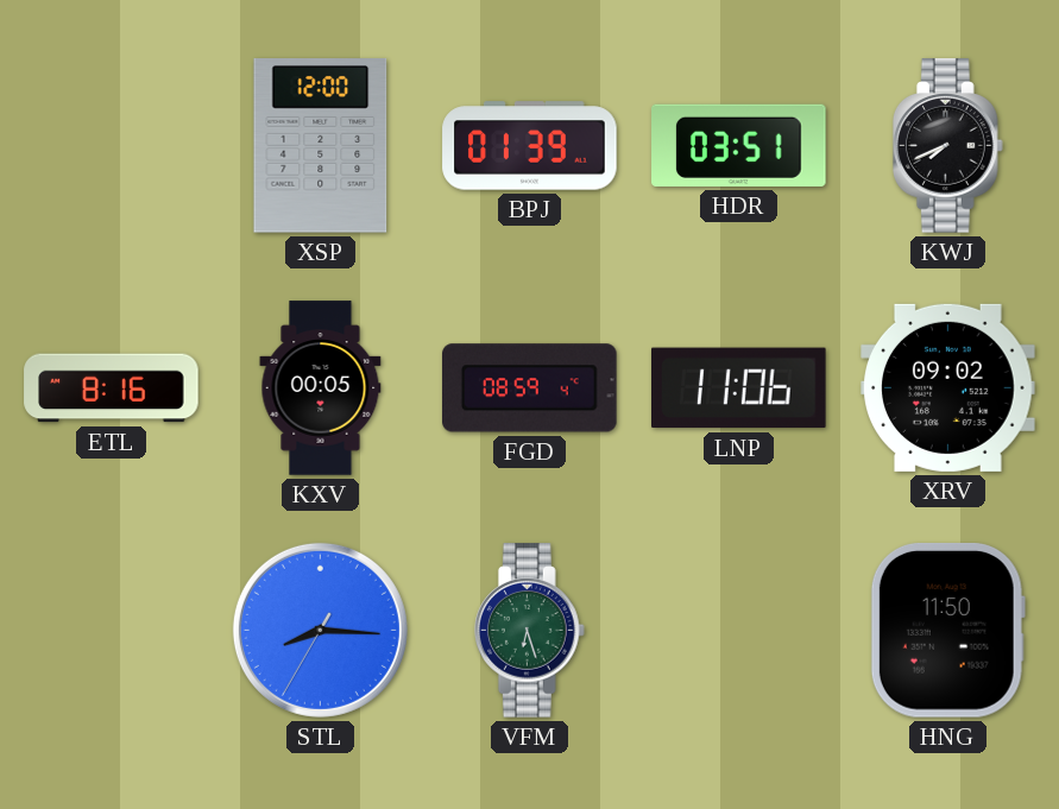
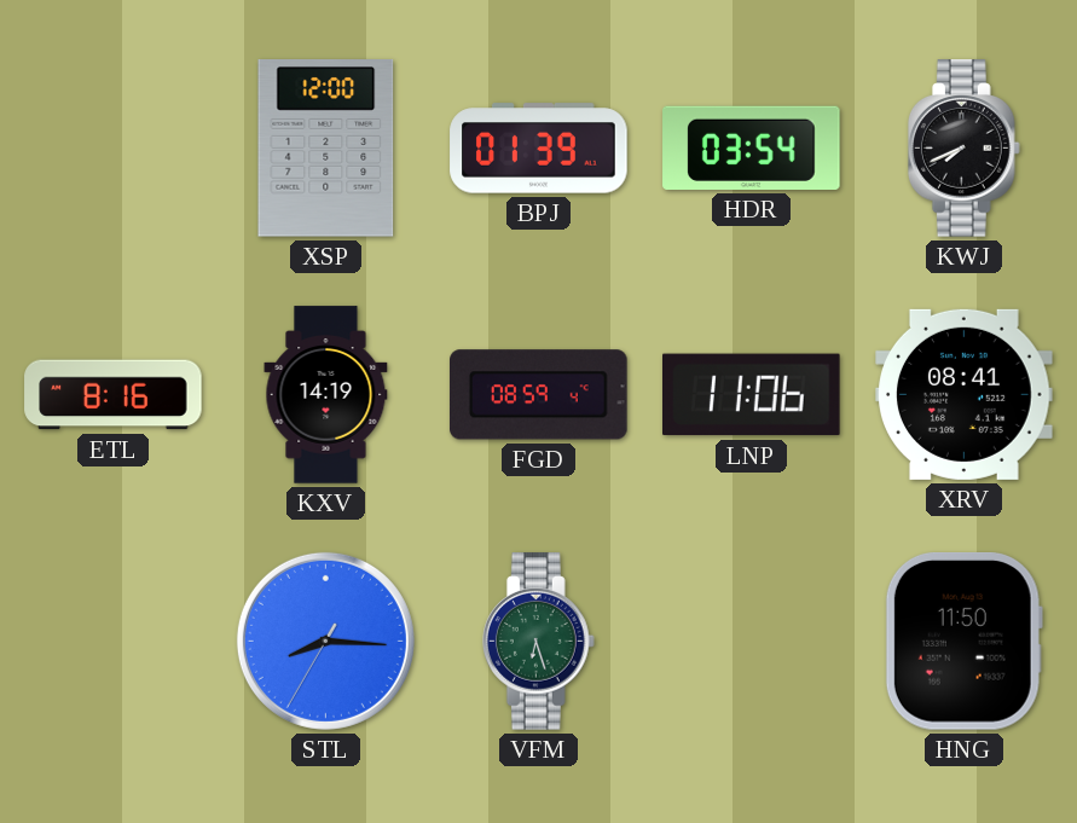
HDR: 03:51 -> 03:54 (752, 147)
KXV: 00:05 -> 14:19 (326, 395)
XRV: 09:02 -> 08:41 (965, 394)
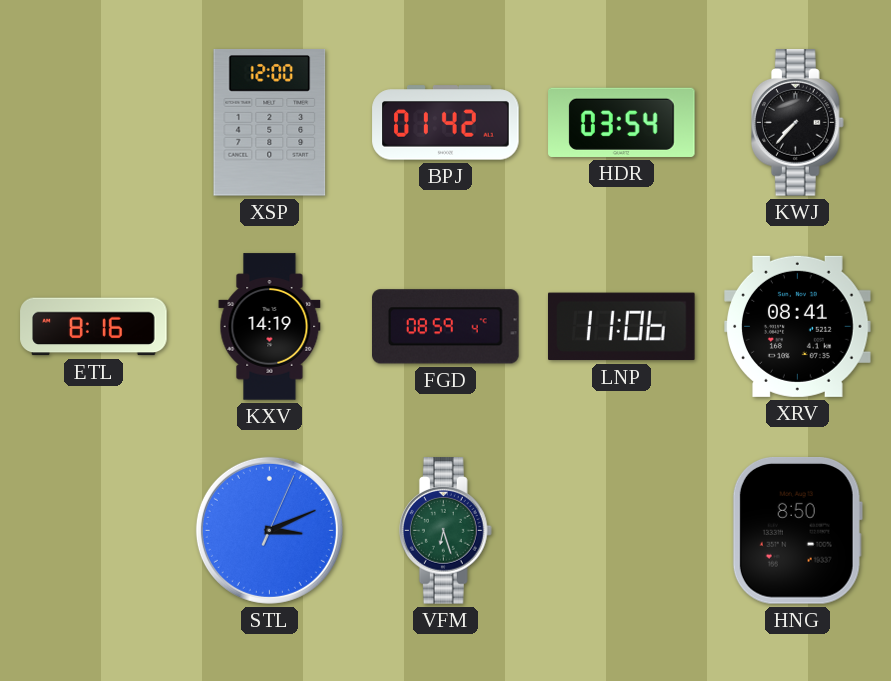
BPJ: 01:39 -> 01:42 (446, 123)
KWJ: 7:41 -> 7:37 (797, 123)
STL: 8:15 -> 3:11 (269, 530)
HNG: 11:50 -> 8:50 (797, 531)
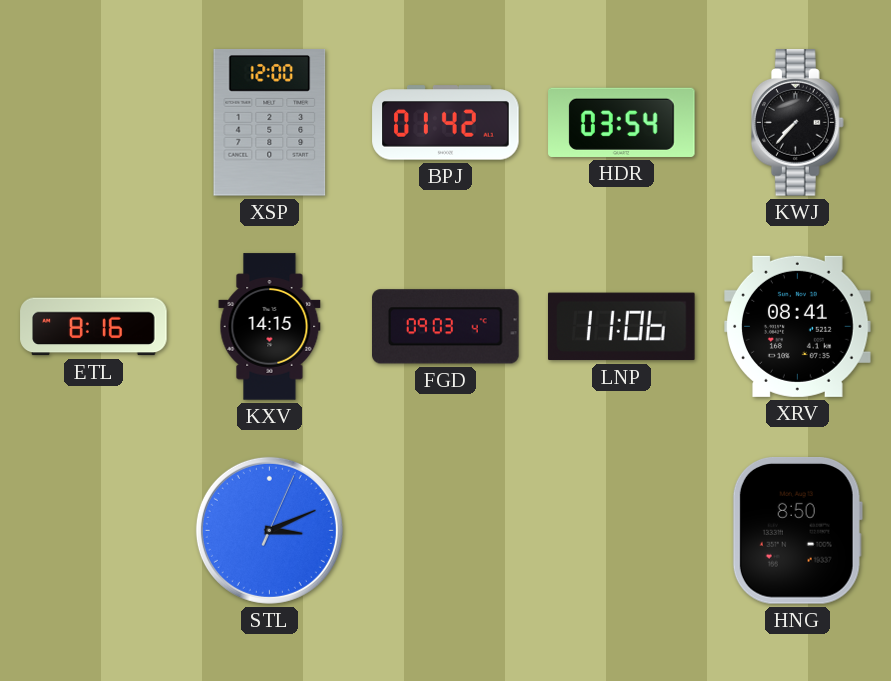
KXV: 14:19 -> 14:15 (270, 327)
FGD: 08:59 -> 09:03 (446, 327)
VFM: 6:27 -> none (445, 531)
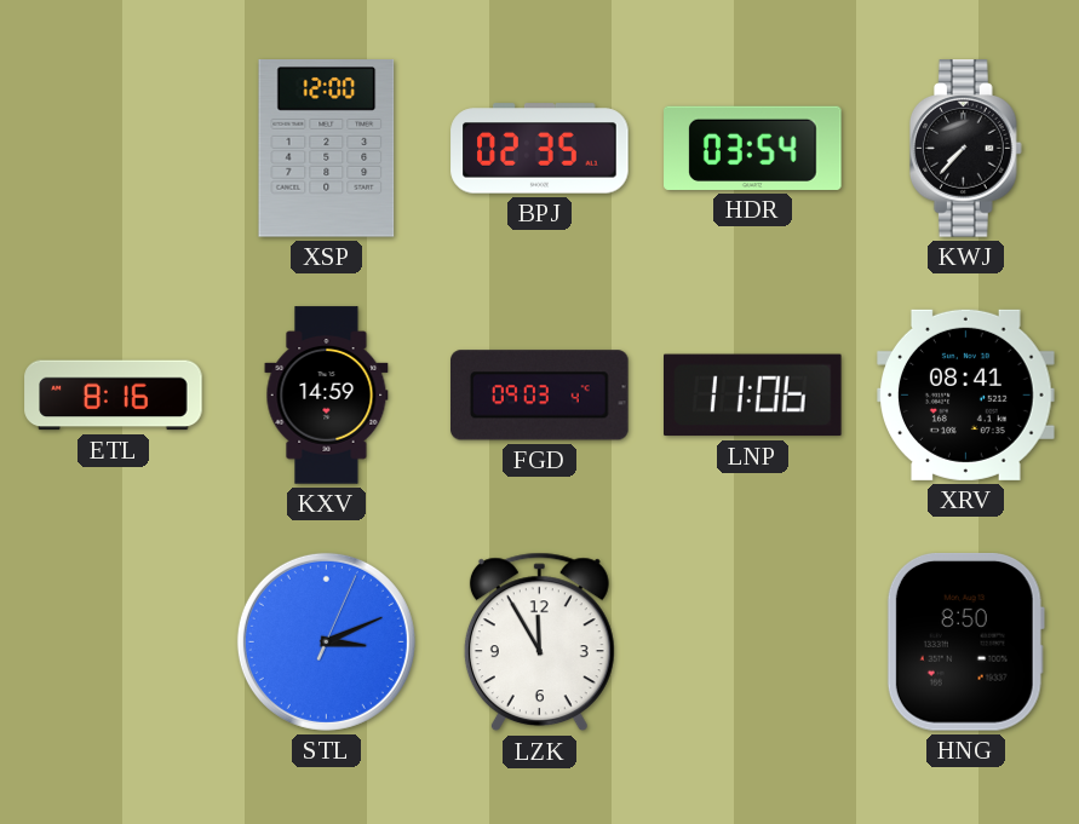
BPJ: 01:42 -> 02:35 (540, 149)
KXV: 14:15 -> 14:59 (327, 396)
LZK: none -> 11:55 (539, 643)
